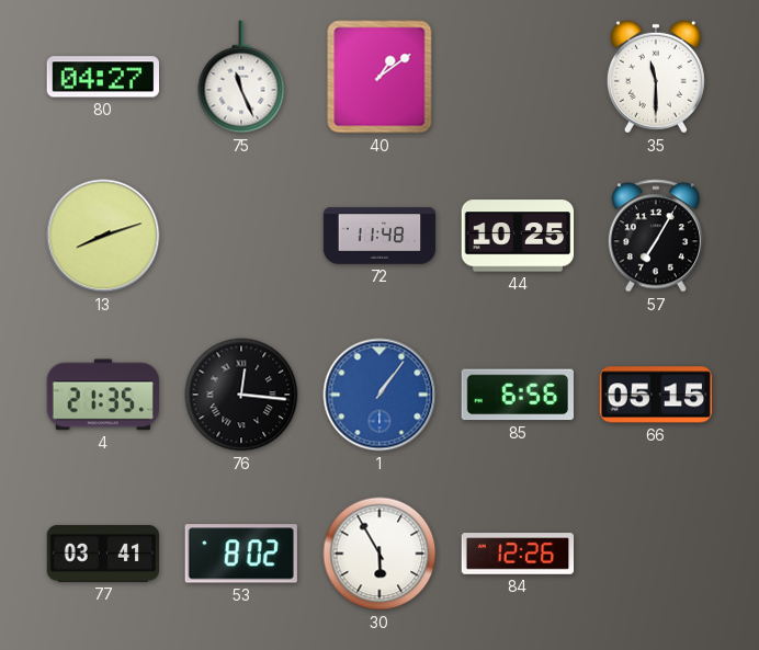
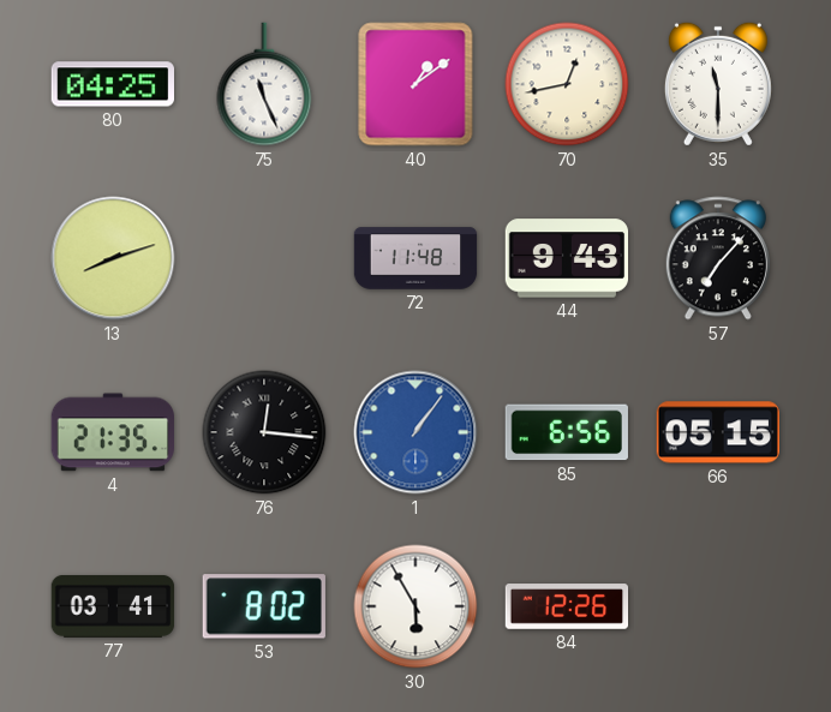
80: 04:27 -> 04:25 (112, 84)
70: none -> 12:43 (567, 84)
44: 10:25 -> 9:43 (567, 258)
57: 7:05 -> 7:07 (718, 258)
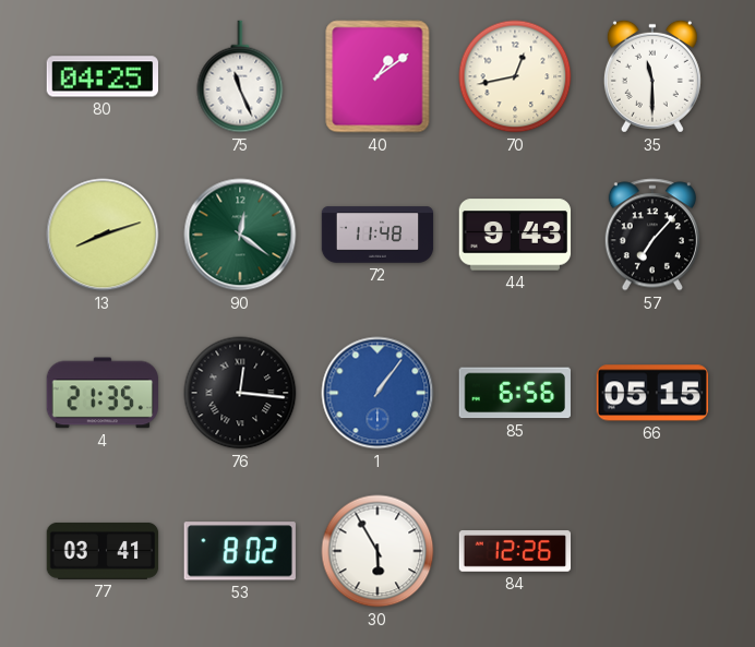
90: none -> 12:21 (240, 235)
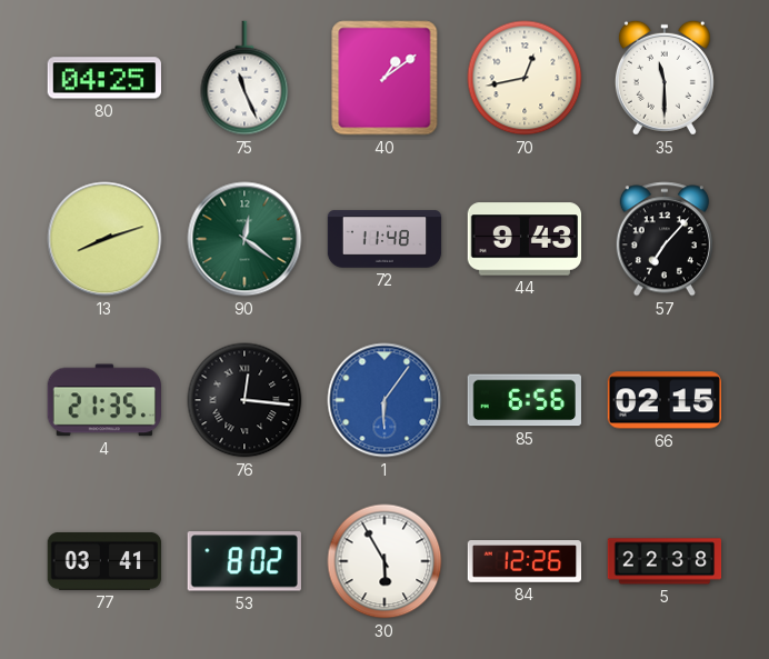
1: 1:06 -> 6:06 (384, 400)
66: 05:15 -> 02:15 (663, 400)
5: none -> 22:38 (665, 561)
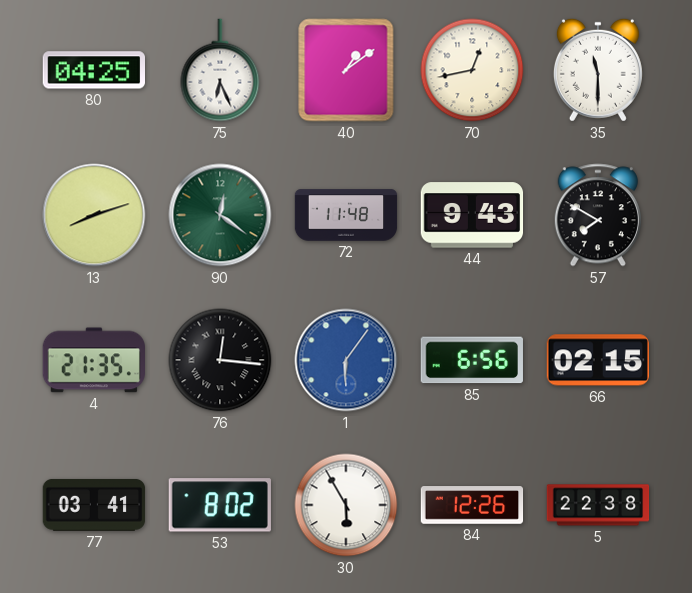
75: 11:26 -> 6:26 (220, 70)
57: 7:07 -> 7:50 (598, 215)
